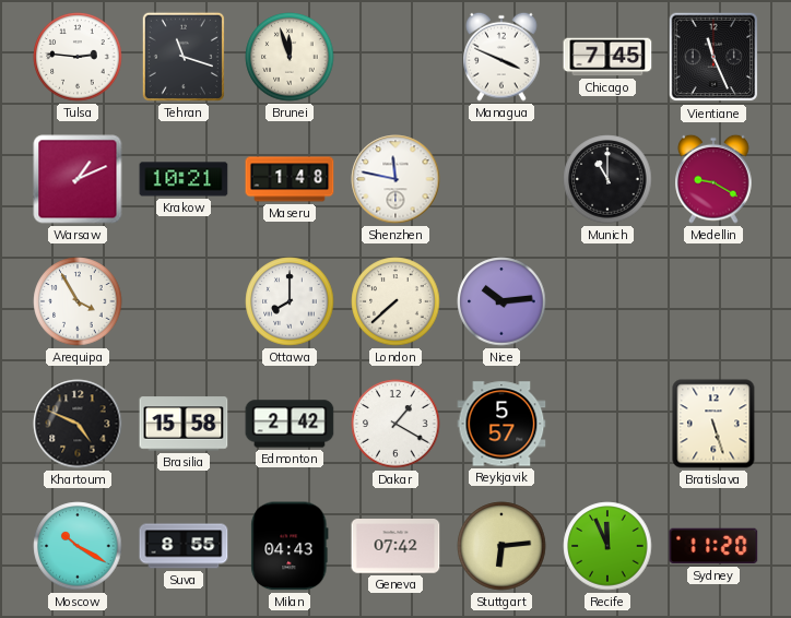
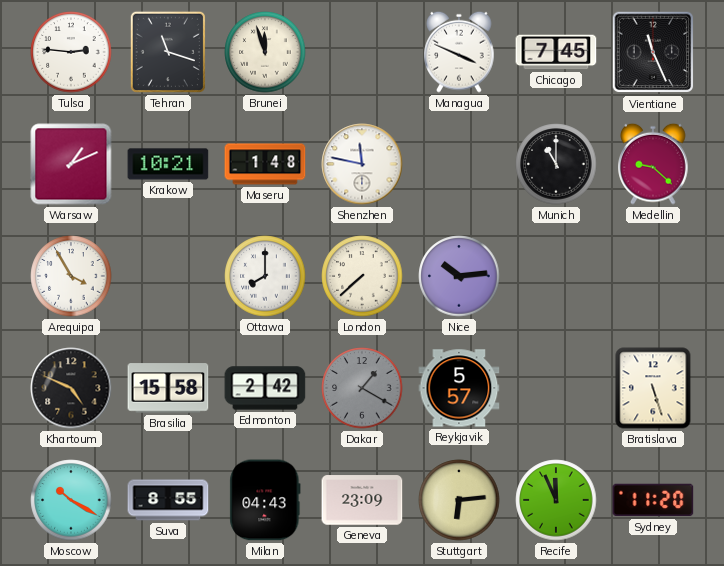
Medellin: 9:20 -> 9:22 (653, 164)
Dakar dial: white -> grey (362, 388)
Geneva: 07:42 -> 23:09 (362, 500)
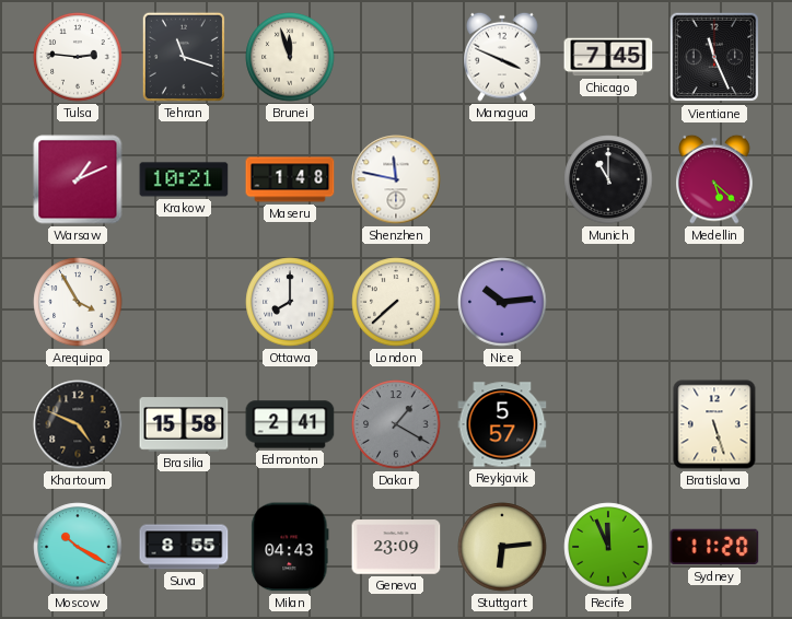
Medellin: 9:22 -> 5:22 (714, 179)
Edmonton: 2:42 -> 2:41 (290, 424)
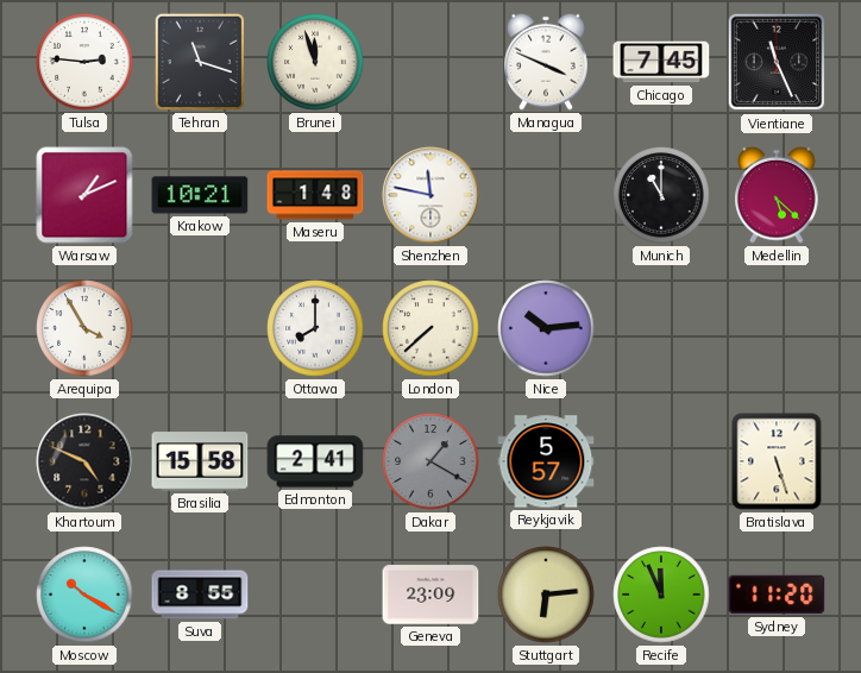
Milan: 04:43 -> none (290, 547)
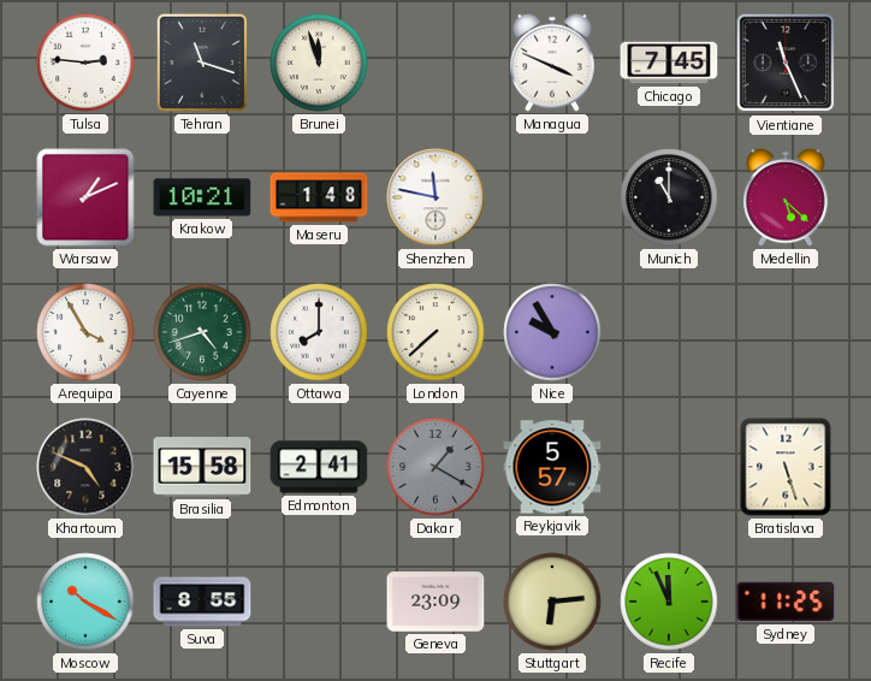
Cayenne: none -> 4:42 (202, 332)
Nice: 10:14 -> 9:55 (552, 332)
Sydney: 11:20 -> 11:25 (786, 602)
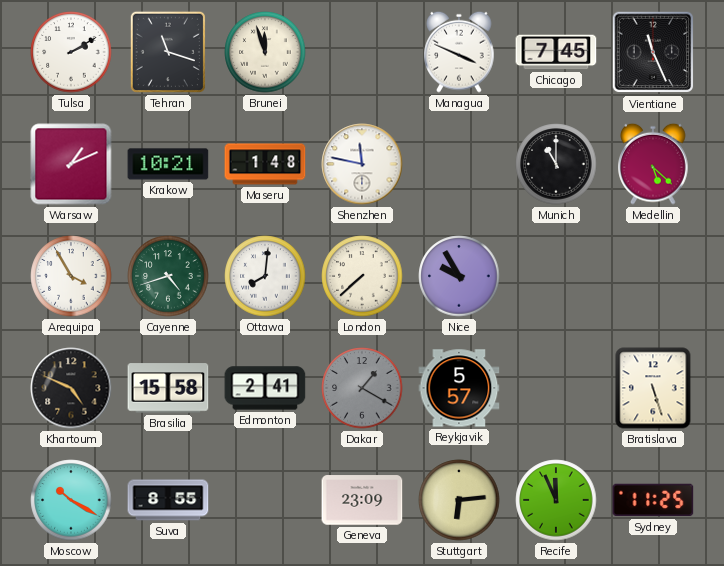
Tulsa: 2:46 -> 2:10 (71, 52)
Ottawa: 8:00 -> 8:01 (265, 276)
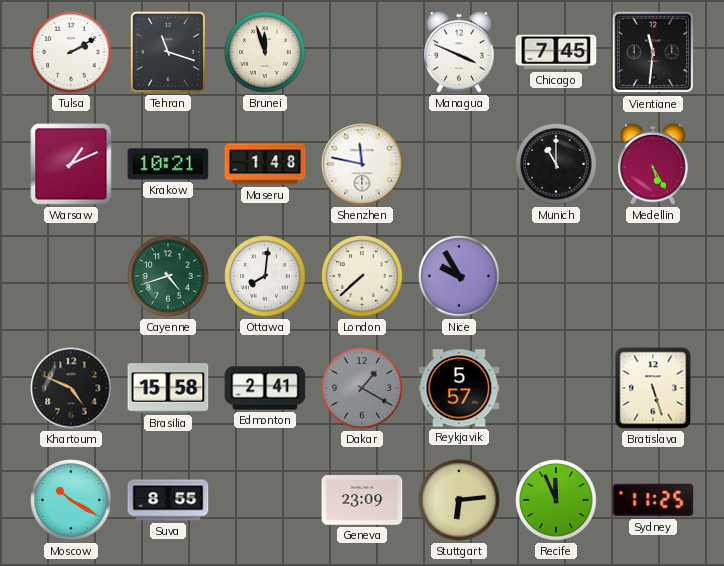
Vientiane: 11:26 -> 11:31 (653, 52)
Medellin: 5:22 -> 5:25 (653, 164)
Arequipa: 3:55 -> none (71, 276)
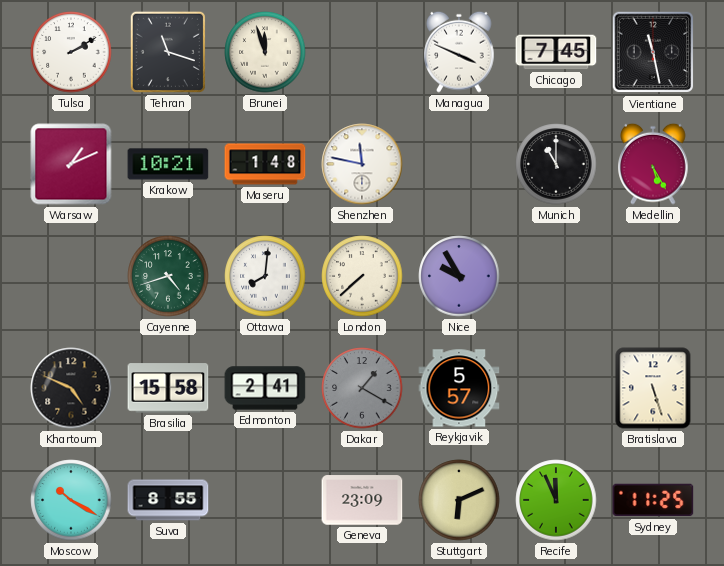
Vientiane: 11:31 -> 11:28 (653, 52)
Stuttgart: 6:14 -> 6:11 (459, 500)
